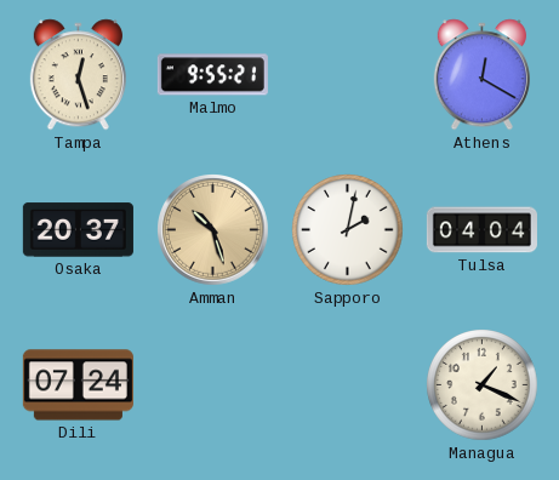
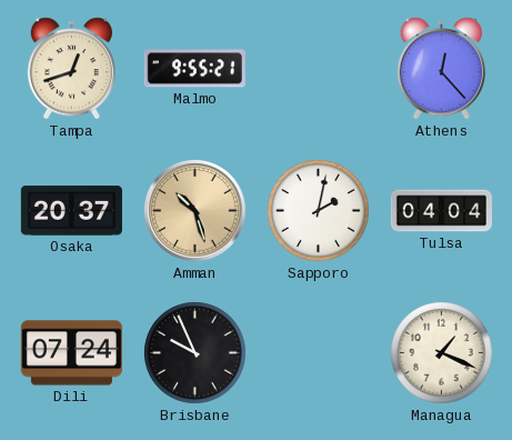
Tampa: 12:27 -> 12:42 (71, 69)
Athens: 12:20 -> 12:23 (441, 69)
Brisbane: none -> 9:56 (195, 353)
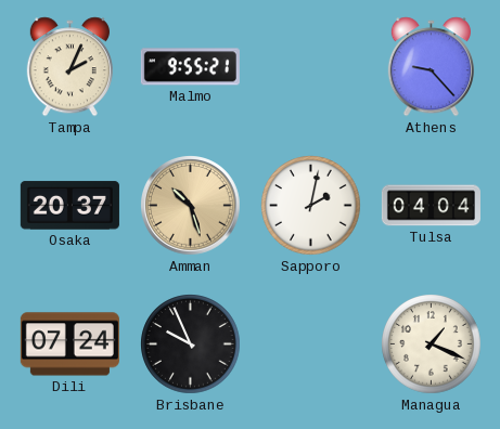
Tampa: 12:42 -> 2:04 (69, 67)
Athens: 12:23 -> 9:23 (431, 67)
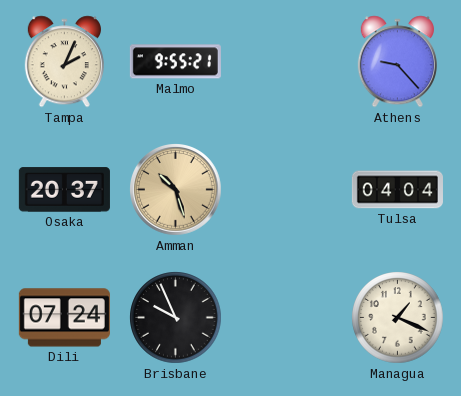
Sapporo: 2:02 -> none (311, 206)
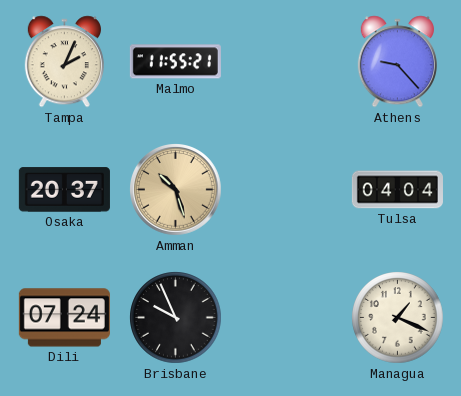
Malmo: 9:55 -> 11:55 (175, 62)
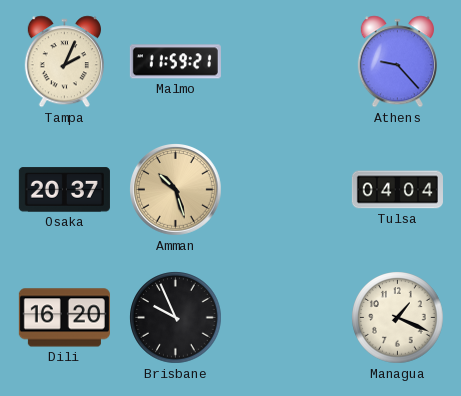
Malmo: 11:55 -> 11:59 (175, 62)
Dili: 07:24 -> 16:20 (64, 318)
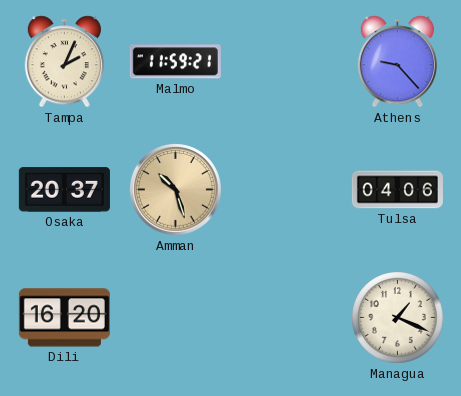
Tulsa: 04:04 -> 04:06 (397, 190)
Brisbane: 9:56 -> none (176, 318)
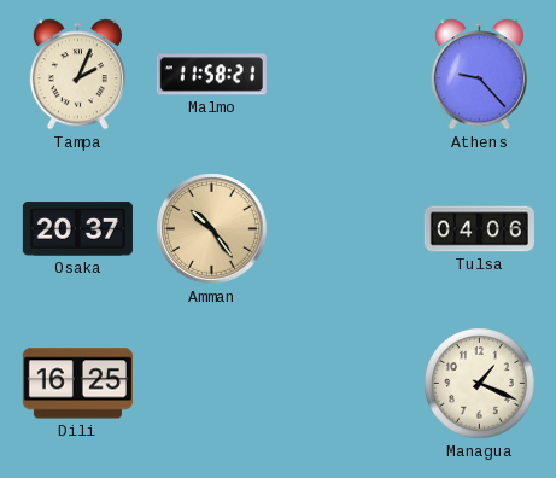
Malmo: 11:59 -> 11:58 (211, 75)
Amman: 10:27 -> 10:24 (212, 229)
Dili: 16:20 -> 16:25 (77, 384)
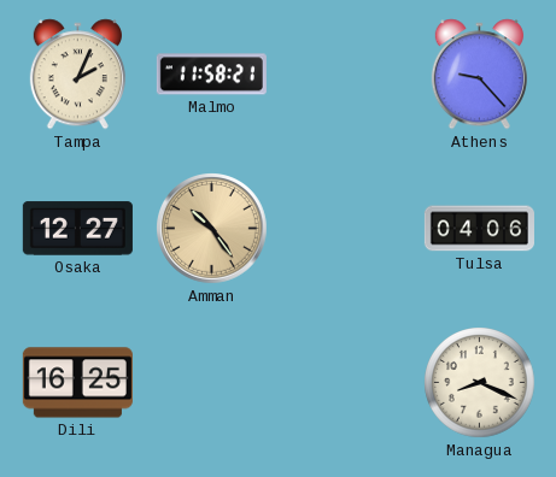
Osaka: 20:37 -> 12:27 (77, 229)
Managua: 1:19 -> 8:19 (480, 383)
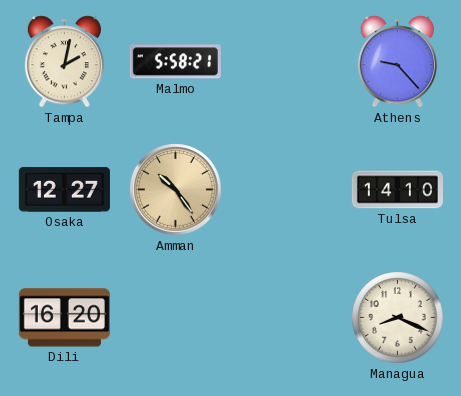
Tampa: 2:04 -> 2:02 (64, 62)
Malmo: 11:58 -> 5:58 (175, 62)
Tulsa: 04:06 -> 14:10 (397, 190)
Dili: 16:25 -> 16:20 (64, 318)
